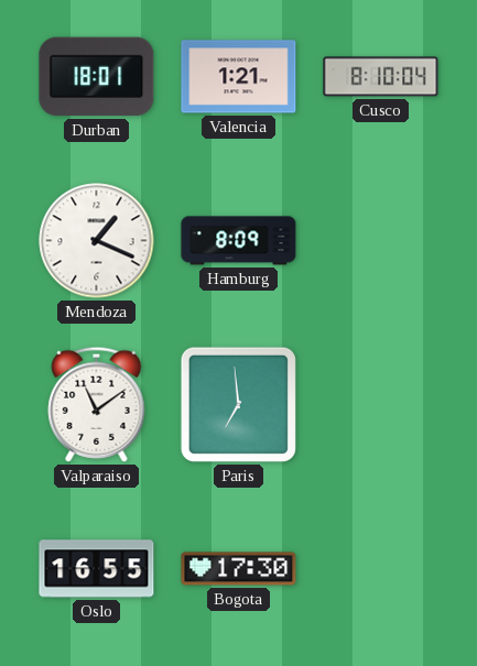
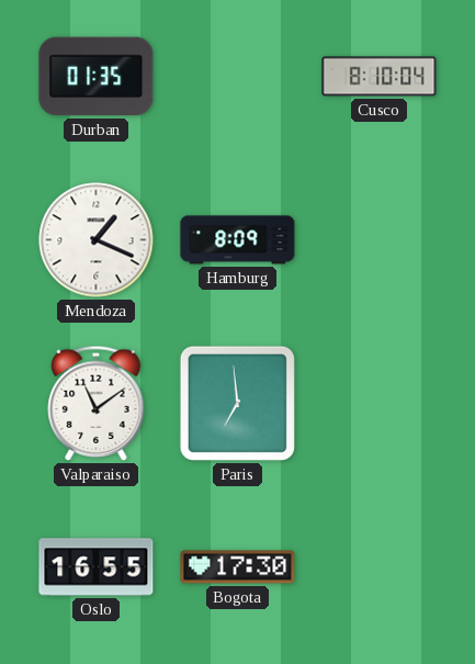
Durban: 18:01 -> 01:35 (97, 77)
Valencia: 1:21 -> none (239, 77)
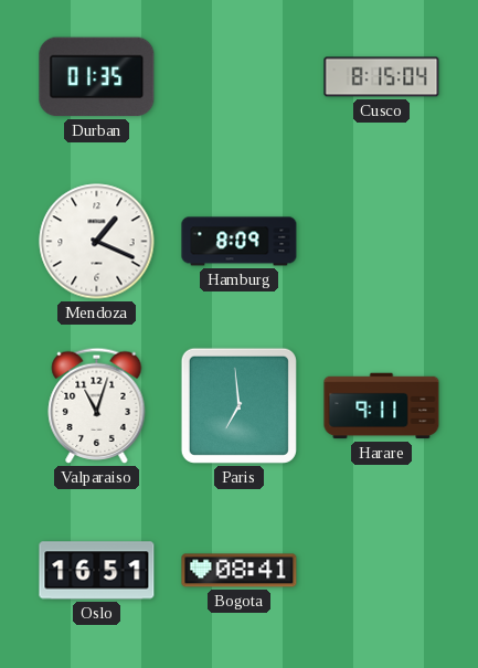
Cusco: 8:10 -> 8:15 (382, 77)
Valparaiso: 11:09 -> 11:03 (97, 405)
Harare: none -> 9:11 (382, 406)
Oslo: 16:55 -> 16:51 (97, 571)
Bogota: 17:30 -> 08:41 (240, 571)
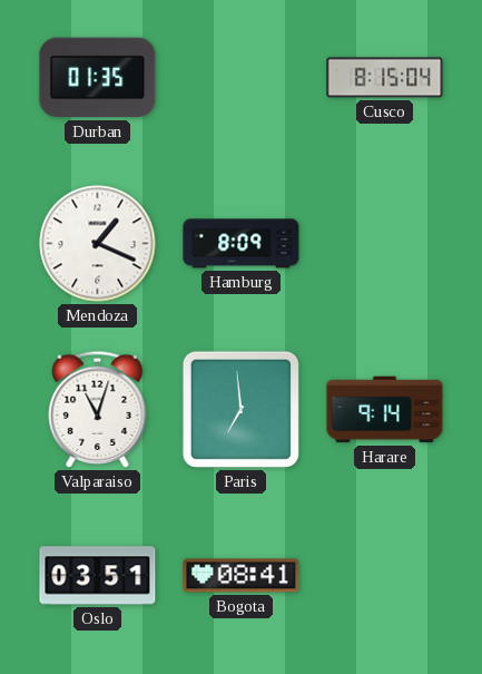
Harare: 9:11 -> 9:14 (385, 410)
Oslo: 16:51 -> 03:51 (98, 576)
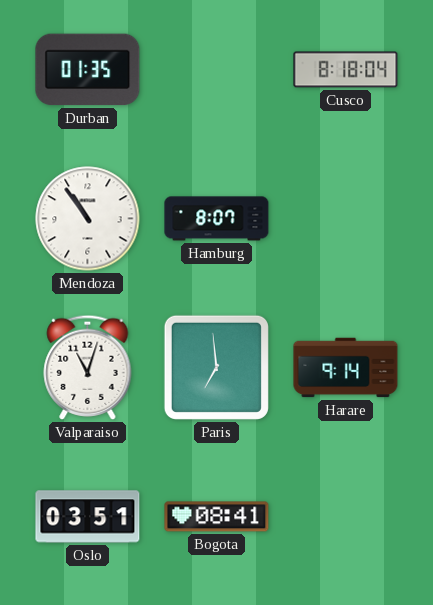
Cusco: 8:15 -> 8:18 (346, 70)
Mendoza: 1:19 -> 10:54 (88, 219)
Hamburg: 8:09 -> 8:07 (217, 219)
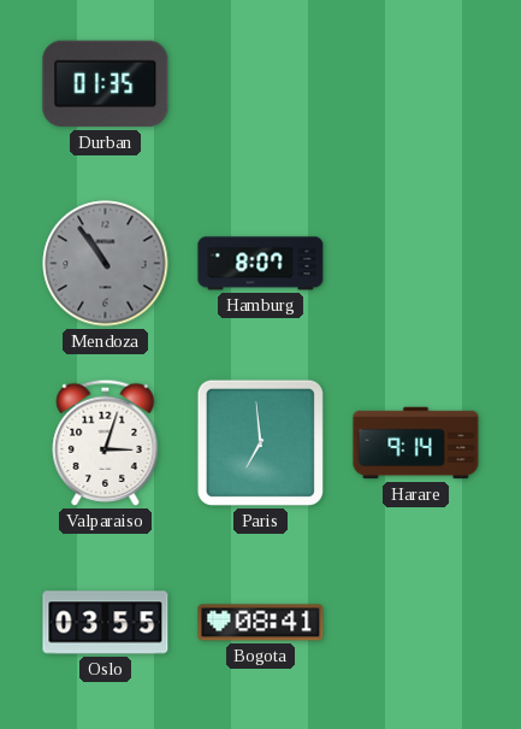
Cusco: 8:18 -> none (346, 70)
Mendoza dial: white -> grey (106, 264)
Valparaiso: 11:03 -> 3:03 (106, 442)
Oslo: 03:51 -> 03:55 (106, 623)
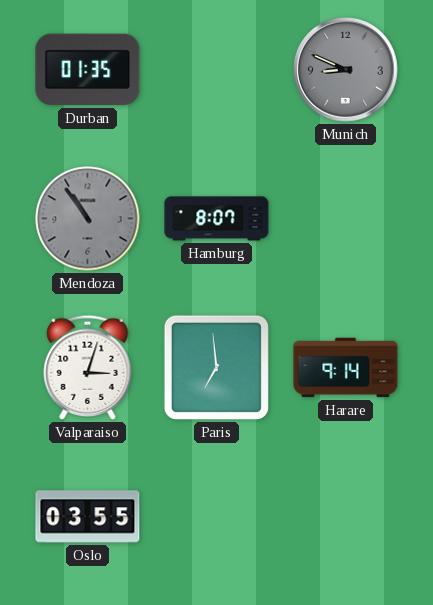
Munich: none -> 8:49 (346, 70)
Bogota: 08:41 -> none (261, 623)
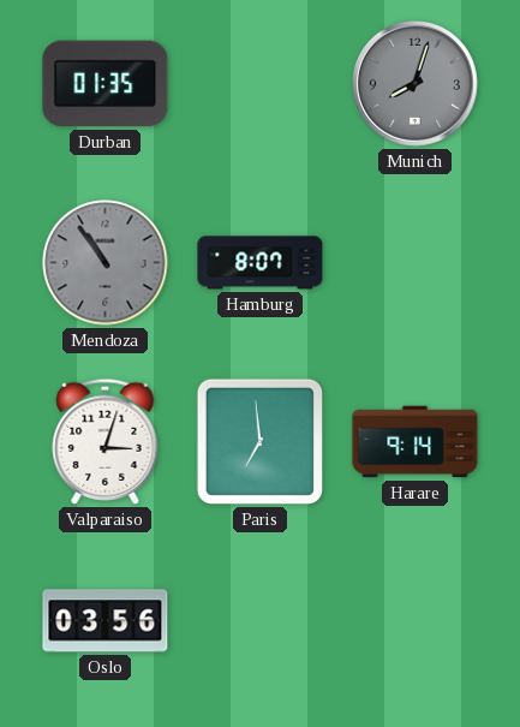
Munich: 8:49 -> 8:03 (416, 84)
Oslo: 03:55 -> 03:56 (106, 621)
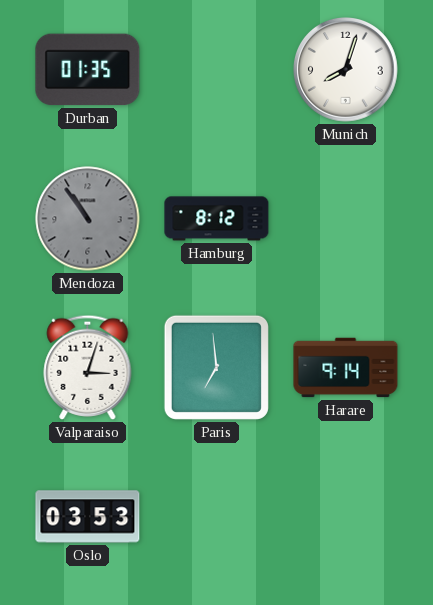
Munich dial: grey -> white (346, 70)
Hamburg: 8:07 -> 8:12 (217, 219)
Oslo: 03:56 -> 03:53 (88, 517)
